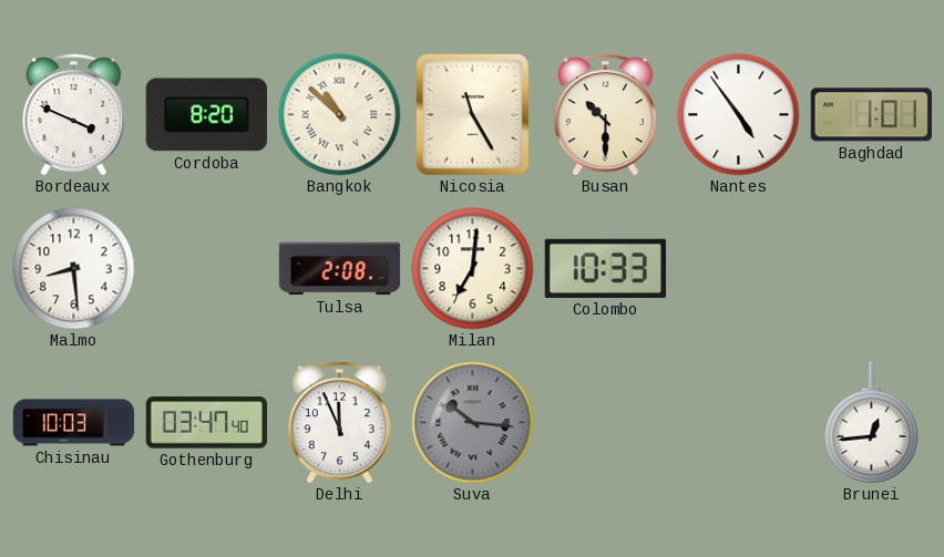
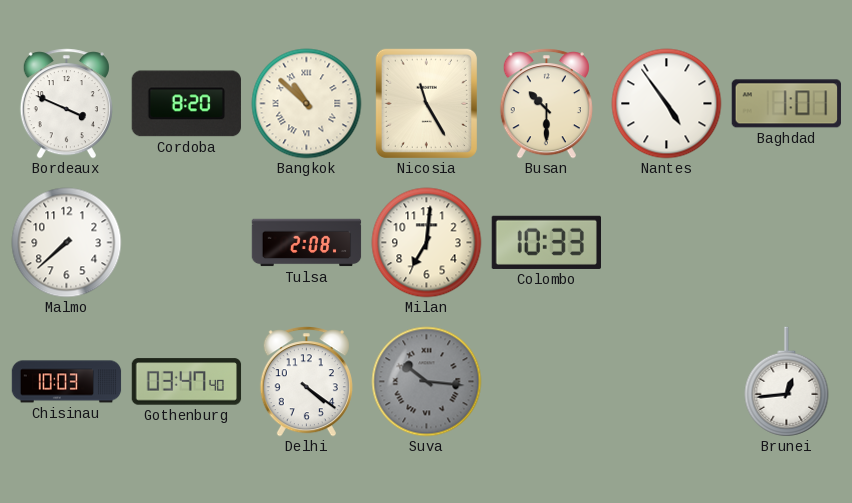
Malmo: 8:29 -> 7:38 (67, 243)
Delhi: 11:56 -> 4:21 (306, 382)
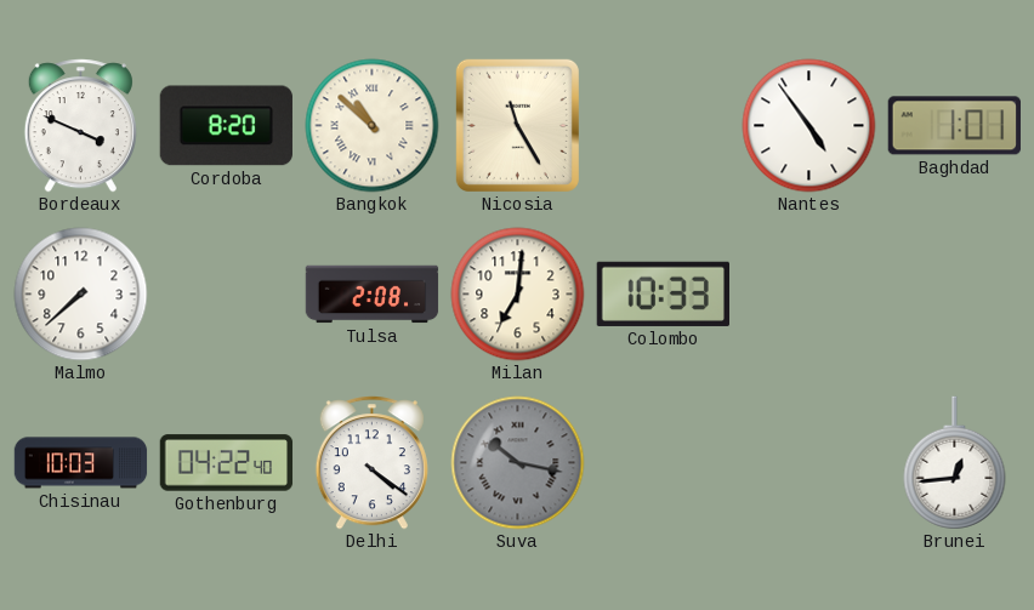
Busan: 10:30 -> none (546, 104)
Gothenburg: 03:47 -> 04:22 (227, 463)
Suva: 10:16 -> 10:17 (518, 463)
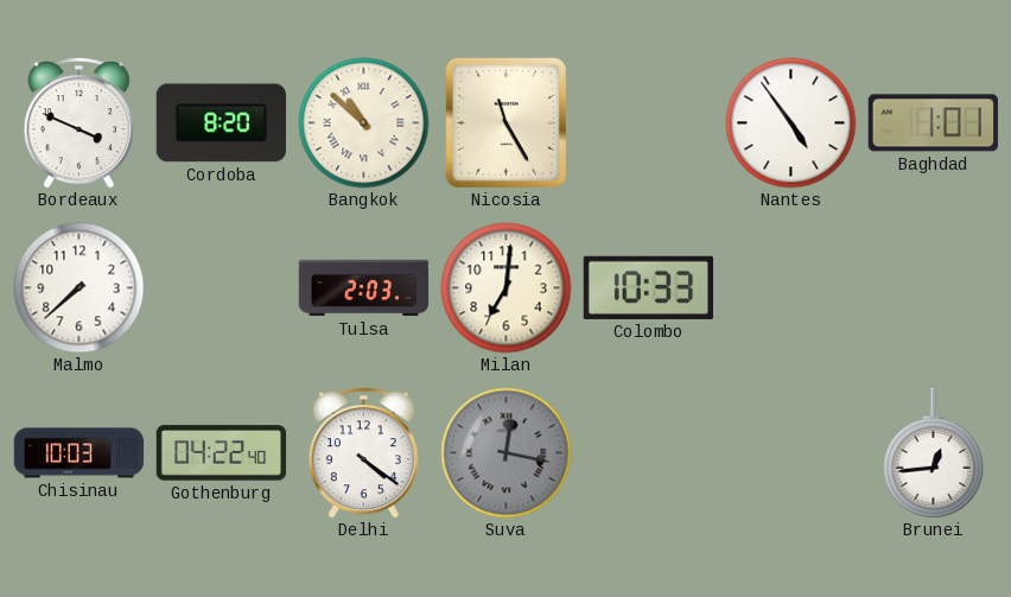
Tulsa: 2:08 -> 2:03 (364, 288)
Suva: 10:17 -> 12:17 (507, 453)
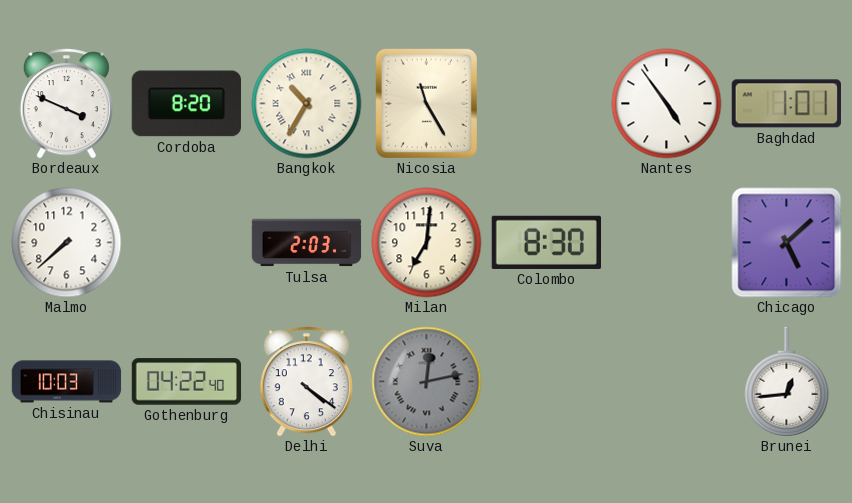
Bangkok: 10:52 -> 10:35 (307, 104)
Colombo: 10:33 -> 8:30 (546, 242)
Chicago: none -> 5:08 (787, 243)
Suva: 12:17 -> 12:13 (427, 382)
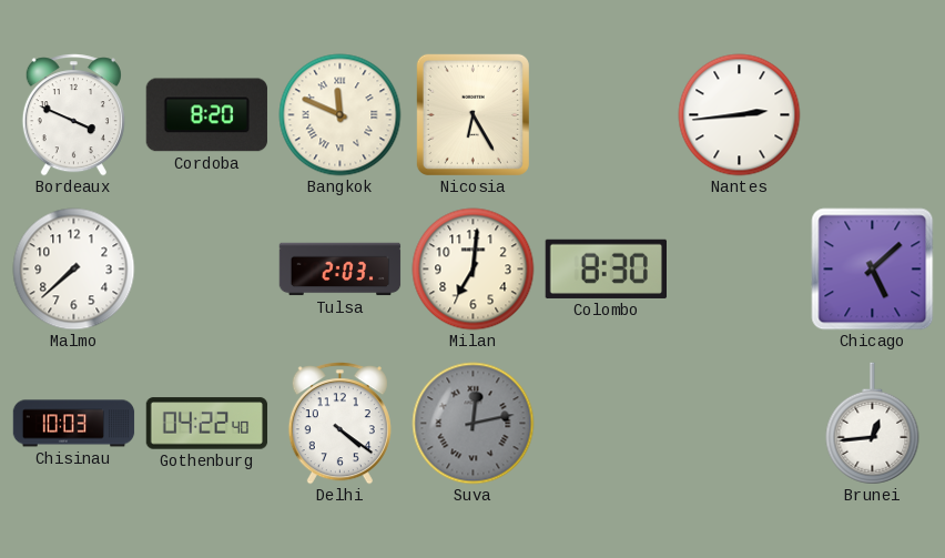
Bangkok: 10:35 -> 11:49 (341, 115)
Nicosia: 11:25 -> 6:25 (472, 114)
Nantes: 4:54 -> 2:44 (740, 115)
Baghdad: 1:01 -> none (786, 104)
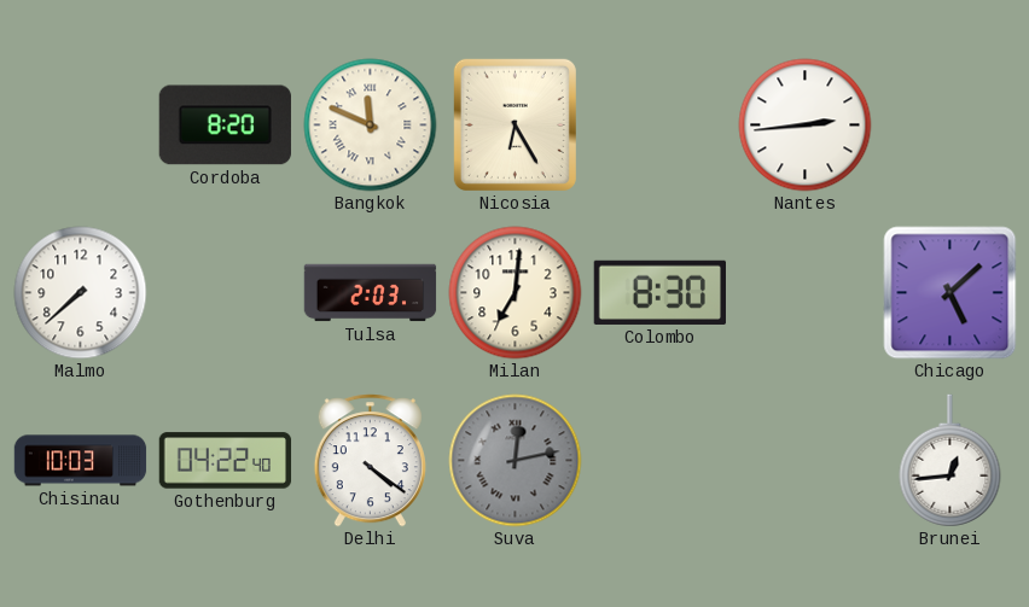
Bordeaux: 3:49 -> none (73, 115)
